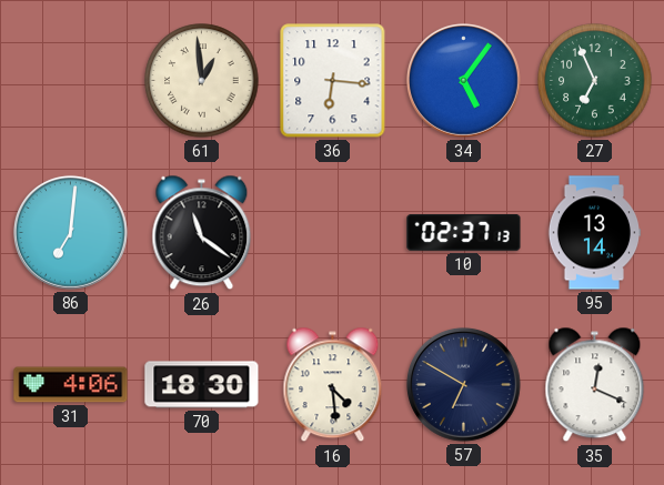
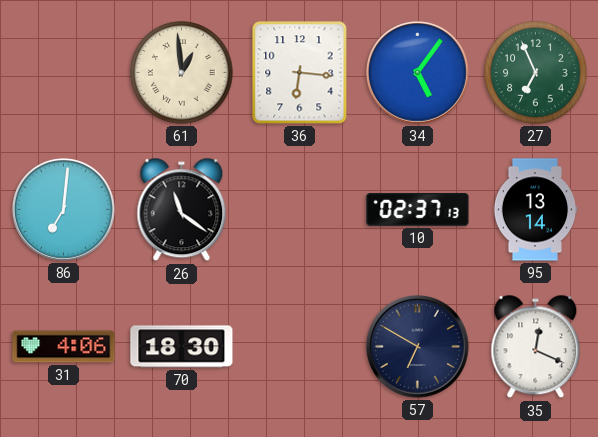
16: 4:29 -> none (333, 385)
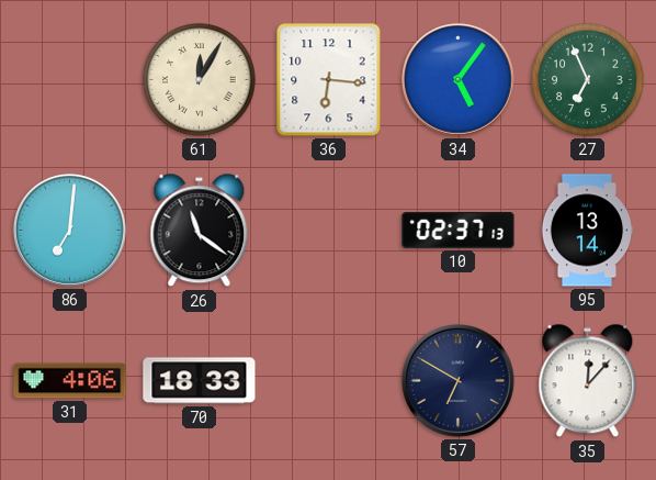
61: 12:59 -> 12:05 (200, 80)
70: 18:30 -> 18:33 (200, 381)
35: 12:19 -> 12:07 (588, 381)
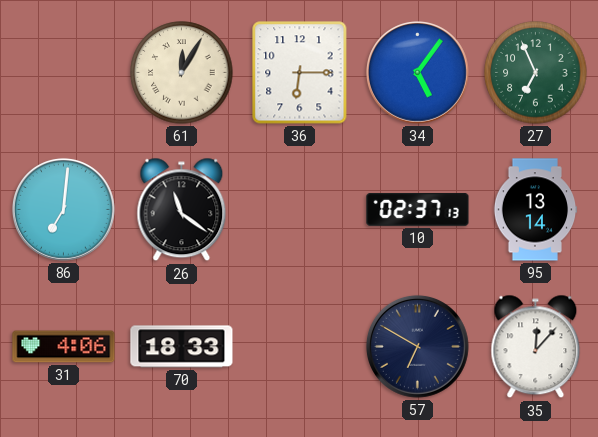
36: 6:16 -> 6:15 (300, 73)
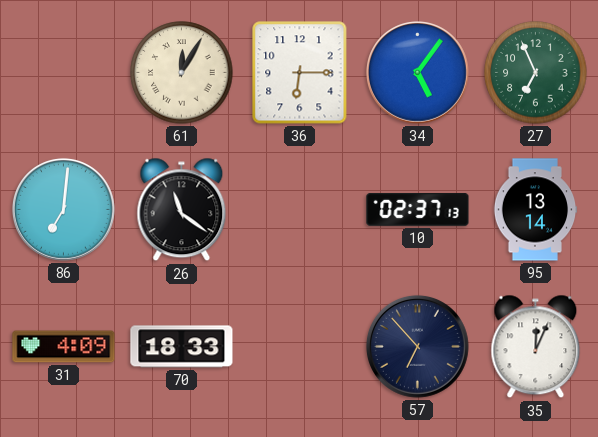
31: 4:06 -> 4:09 (64, 347)
57: 6:50 -> 6:53 (417, 346)
35: 12:07 -> 12:04 (536, 347)
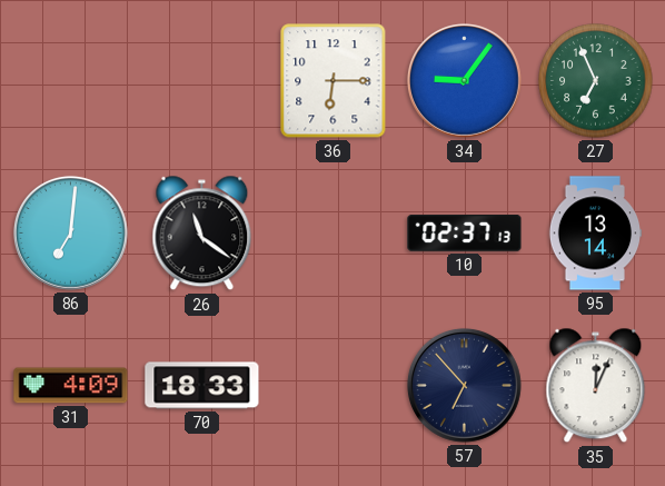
61: 12:05 -> none (182, 73)
34: 5:06 -> 9:06 (464, 80)
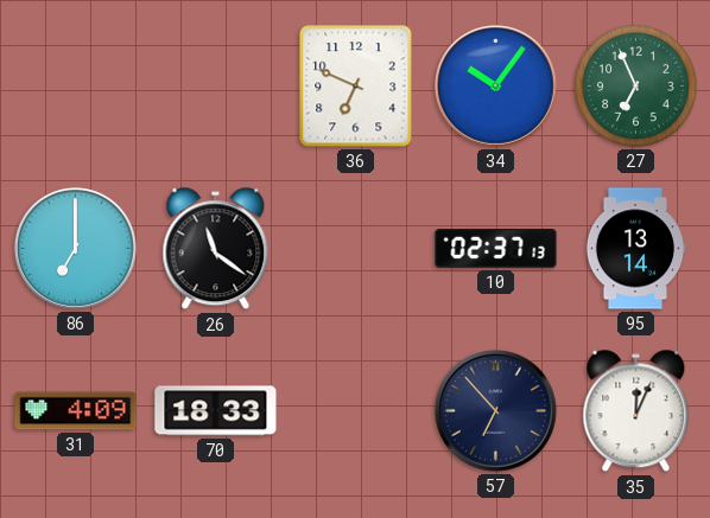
36: 6:15 -> 6:49 (356, 87)
34: 9:06 -> 10:06 (495, 85)
86: 7:01 -> 7:00 (75, 248)
